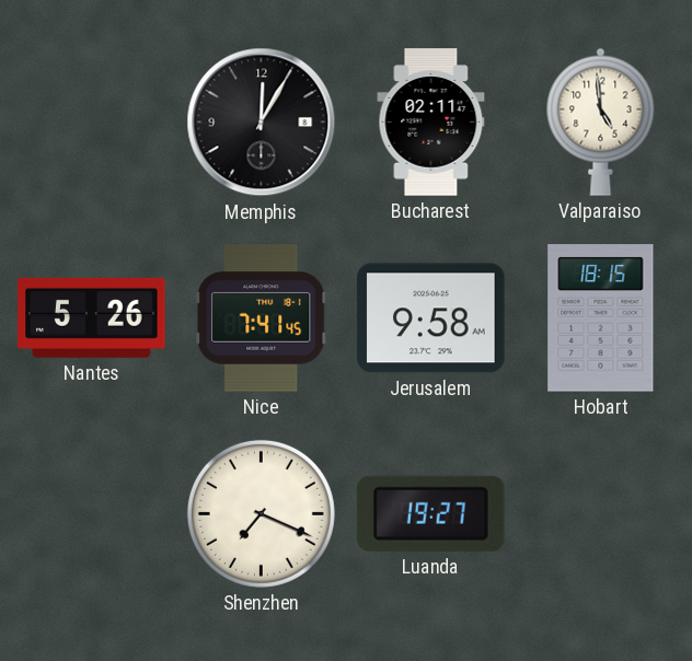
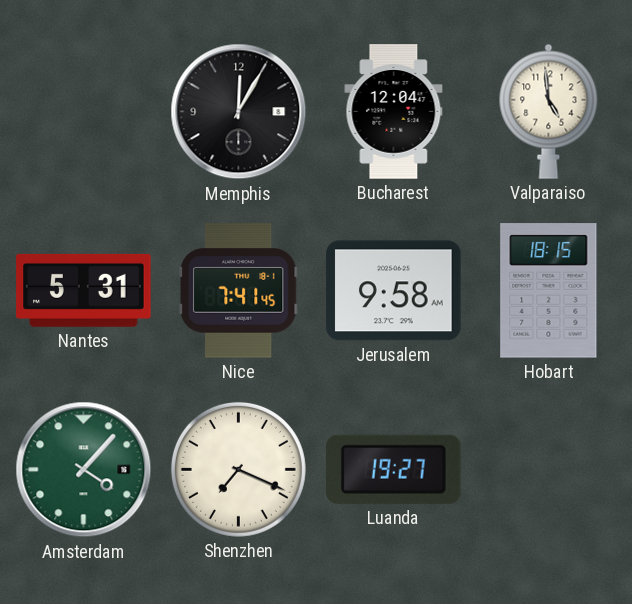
Bucharest: 02:11 -> 12:04 (394, 112)
Nantes: 5:26 -> 5:31 (84, 290)
Amsterdam: none -> 4:07 (84, 470)
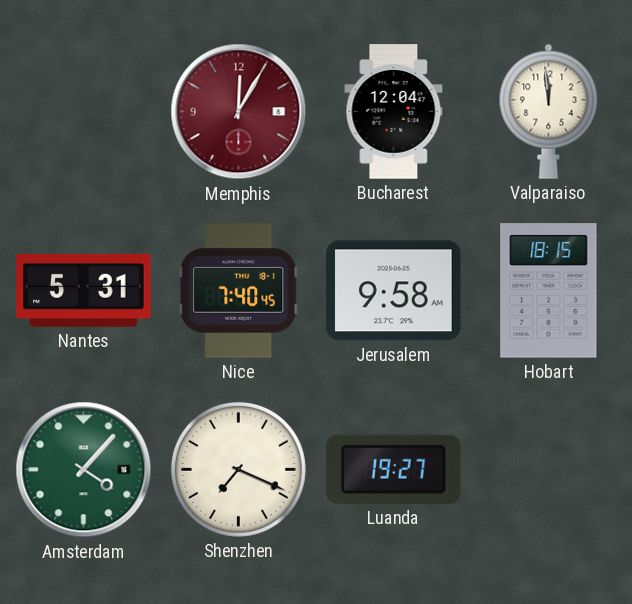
Memphis dial: black -> burgundy (239, 112)
Valparaiso: 4:59 -> 11:59 (549, 111)
Nice: 7:41 -> 7:40 (238, 291)
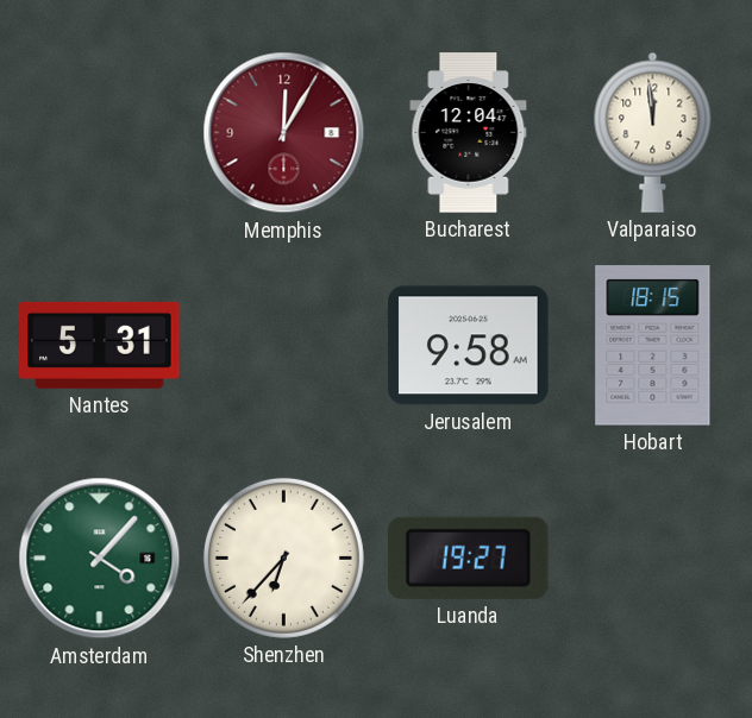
Nice: 7:40 -> none (238, 291)
Shenzhen: 7:19 -> 6:37 (283, 558)
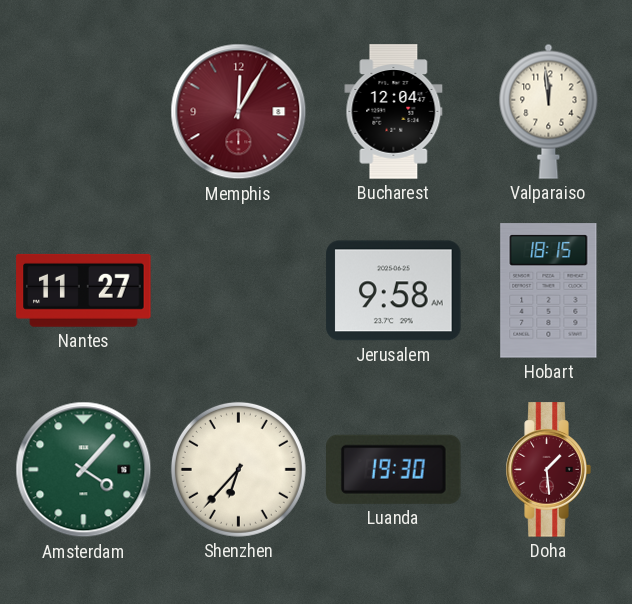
Nantes: 5:31 -> 11:27 (84, 290)
Luanda: 19:27 -> 19:30 (394, 469)
Doha: none -> 1:29 (548, 470)
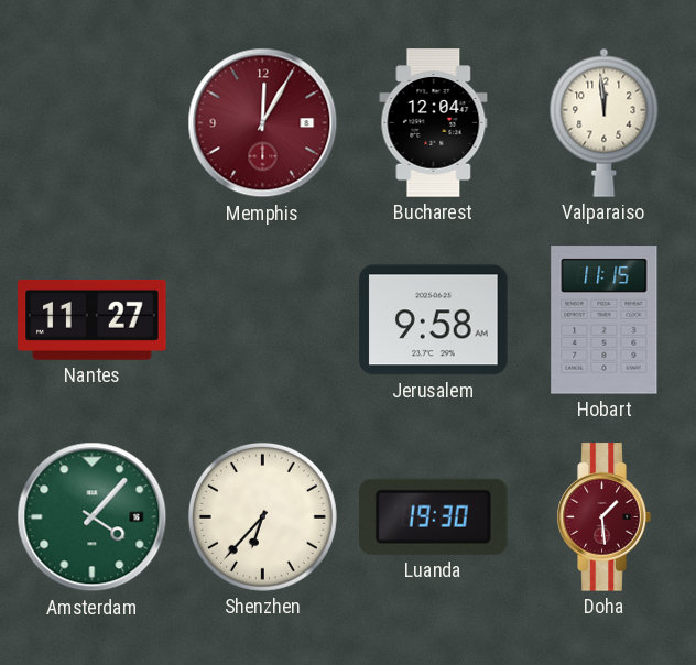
Hobart: 18:15 -> 11:15 (605, 320)
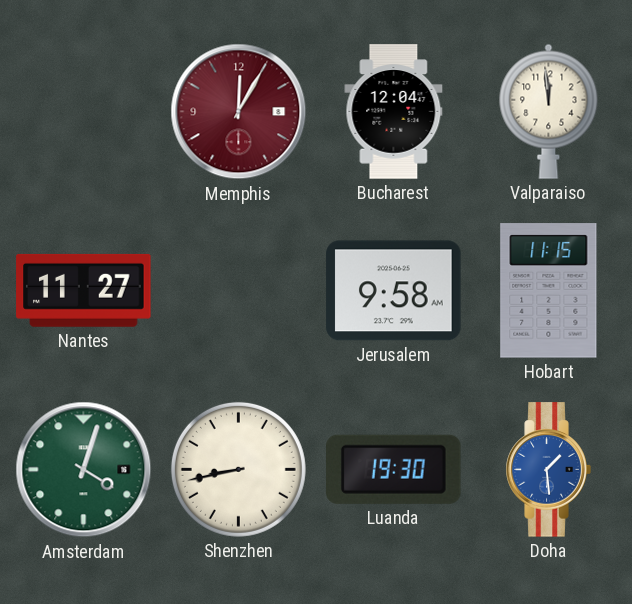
Amsterdam: 4:07 -> 4:03 (84, 470)
Shenzhen: 6:37 -> 8:43 (238, 469)
Doha dial: burgundy -> blue (548, 470)
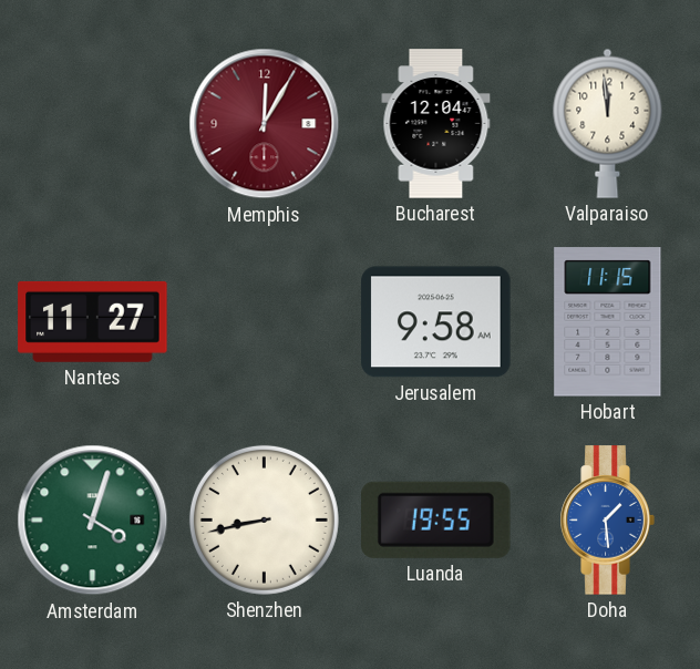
Luanda: 19:30 -> 19:55 (436, 519)
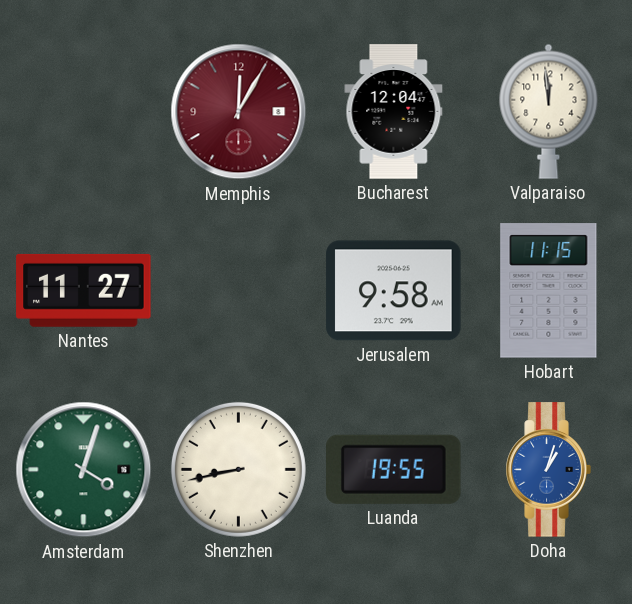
Doha: 1:29 -> 1:03 (548, 470)
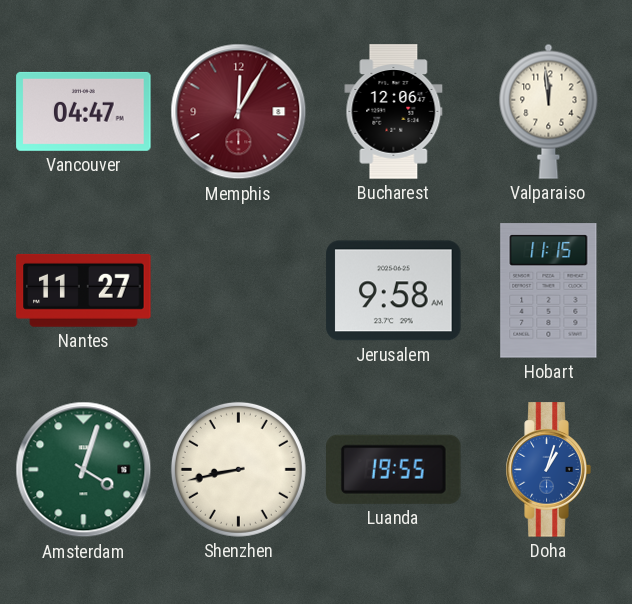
Vancouver: none -> 04:47 (84, 111)
Bucharest: 12:04 -> 12:06 (394, 112)
